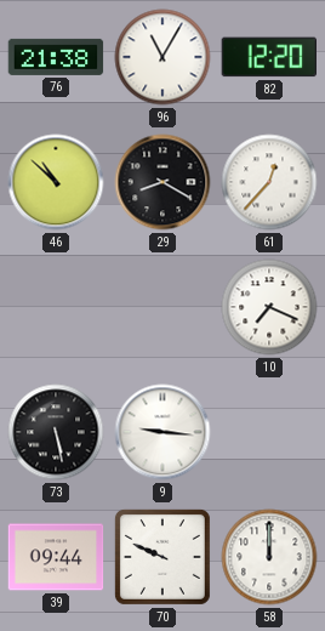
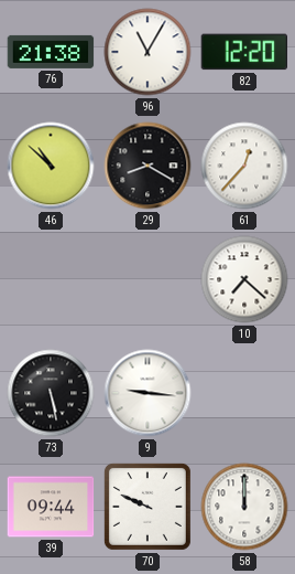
10: 7:19 -> 7:22 (244, 279)
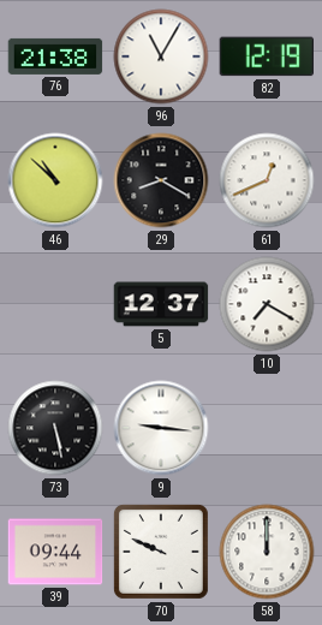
82: 12:20 -> 12:19 (267, 56)
61: 12:37 -> 12:41 (267, 180)
5: none -> 12:37 (161, 304)
10: 7:22 -> 7:20 (267, 304)
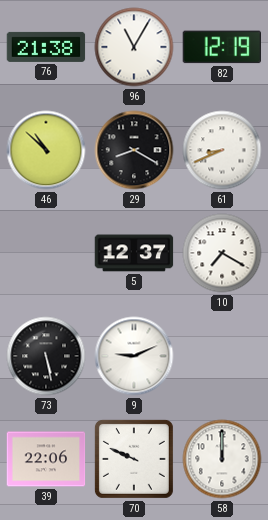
61: 12:41 -> 8:41 (222, 150)
9: 9:16 -> 9:11 (134, 356)
39: 09:44 -> 22:06 (46, 459)
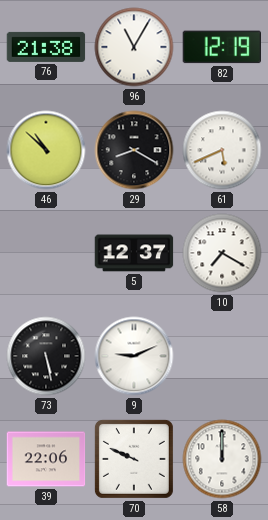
61: 8:41 -> 5:41 (222, 150)
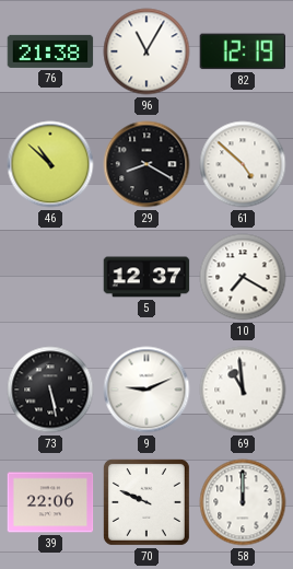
61: 5:41 -> 4:52 (243, 164)
69: none -> 10:59 (243, 390)
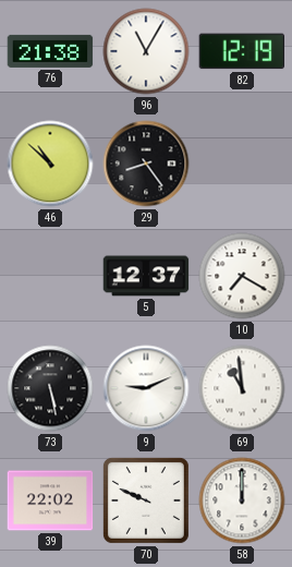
29: 8:20 -> 8:24 (146, 164)
61: 4:52 -> none (243, 164)
39: 22:06 -> 22:02 (50, 500)
